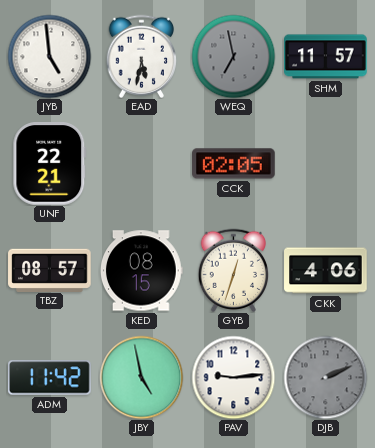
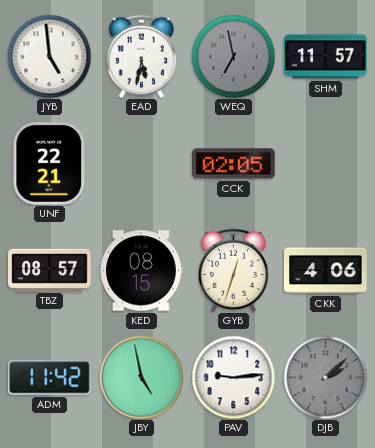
DJB: 2:11 -> 2:08 (325, 377)
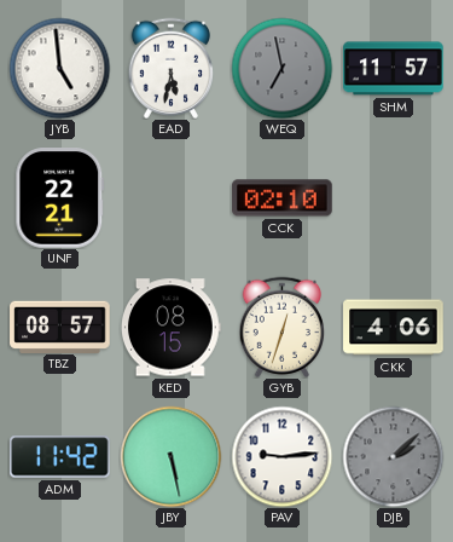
CCK: 02:05 -> 02:10 (283, 198)
JBY: 4:58 -> 5:28 (170, 456)
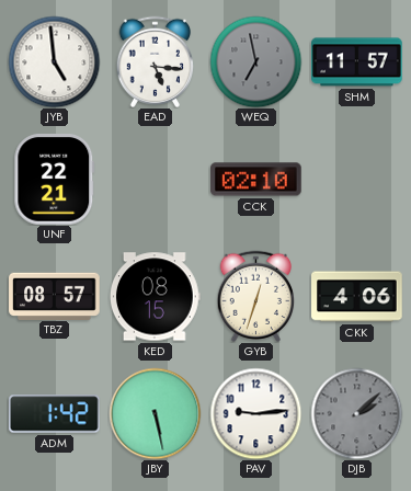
EAD: 5:32 -> 5:16 (156, 61)
ADM: 11:42 -> 1:42 (55, 414)
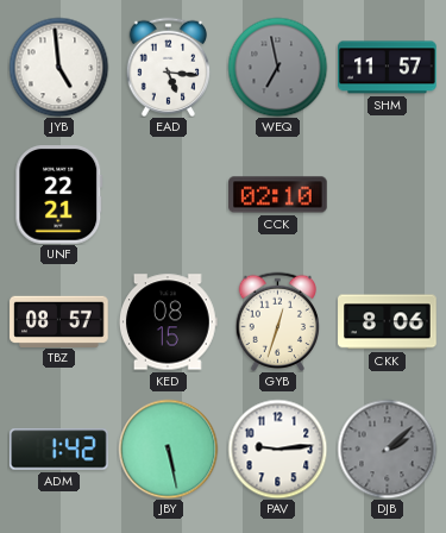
CKK: 4:06 -> 8:06 (388, 322)
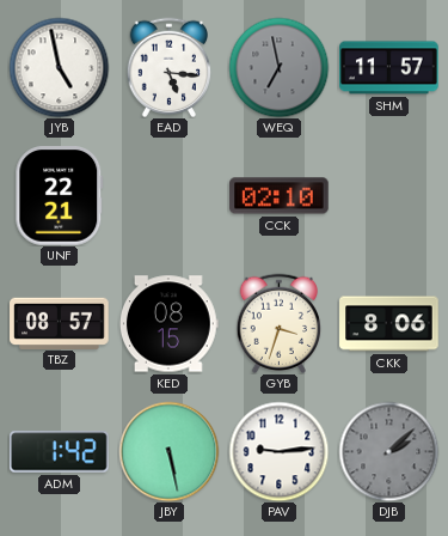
JYB: 4:59 -> 4:58 (59, 67)
GYB: 12:33 -> 3:33 (280, 323)
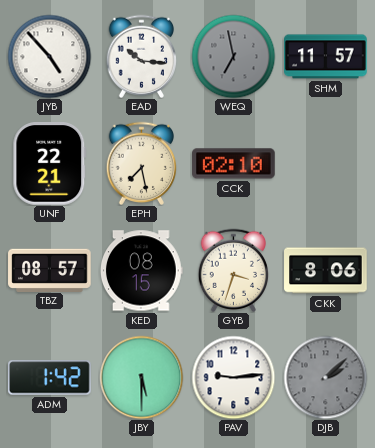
JYB: 4:58 -> 4:53 (49, 56)
EAD: 5:16 -> 10:16 (142, 56)
EPH: none -> 7:28 (142, 163)
JBY: 5:28 -> 5:30 (141, 377)
